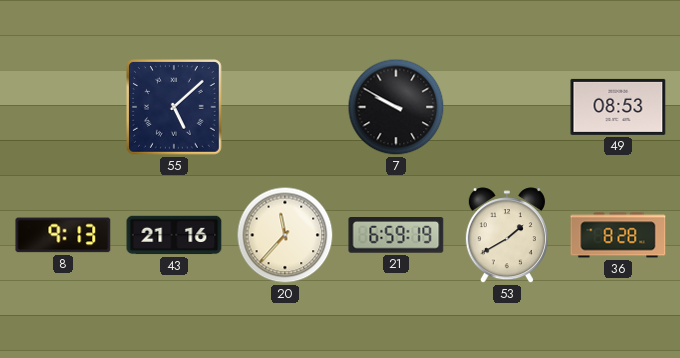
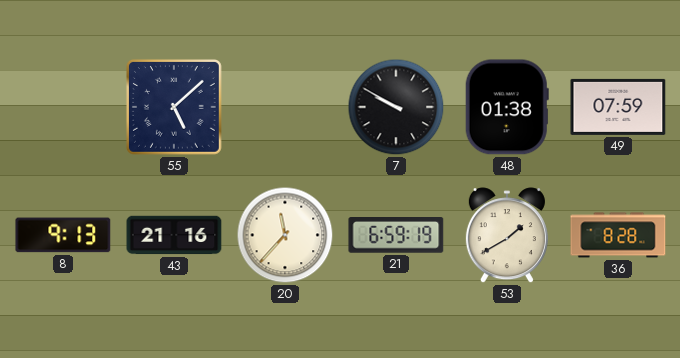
48: none -> 01:38 (507, 107)
49: 08:53 -> 07:59 (618, 107)
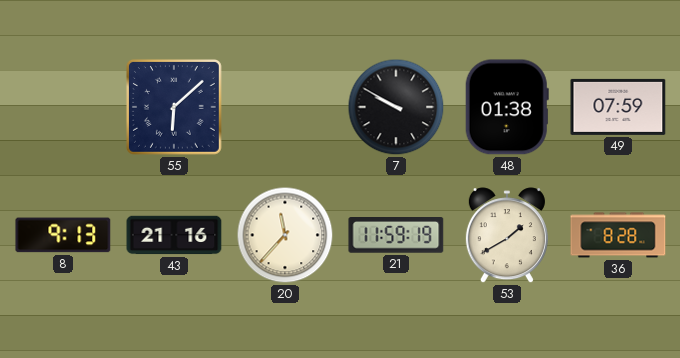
55: 5:08 -> 6:08 (174, 107)
21: 6:59 -> 11:59 (396, 235)
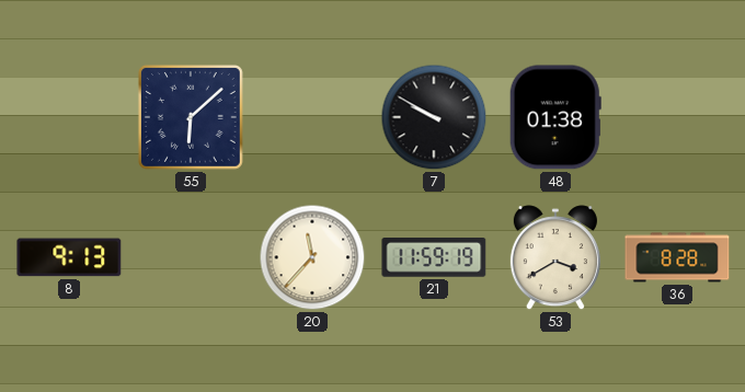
49: 07:59 -> none (618, 107)
43: 21:16 -> none (174, 235)
53: 1:40 -> 3:40 (555, 258)
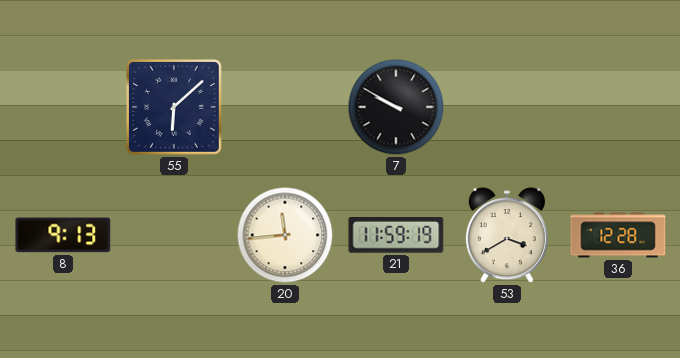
48: 01:38 -> none (555, 117)
20: 11:37 -> 11:44 (285, 235)
36: 8:28 -> 12:28 (618, 235)
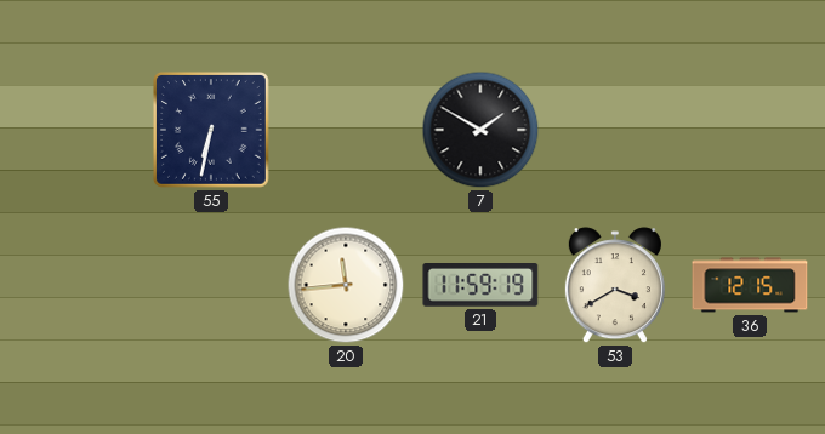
55: 6:08 -> 6:32 (211, 130)
7: 9:50 -> 1:50 (480, 130)
8: 9:13 -> none (63, 235)
36: 12:28 -> 12:15 (750, 285)
